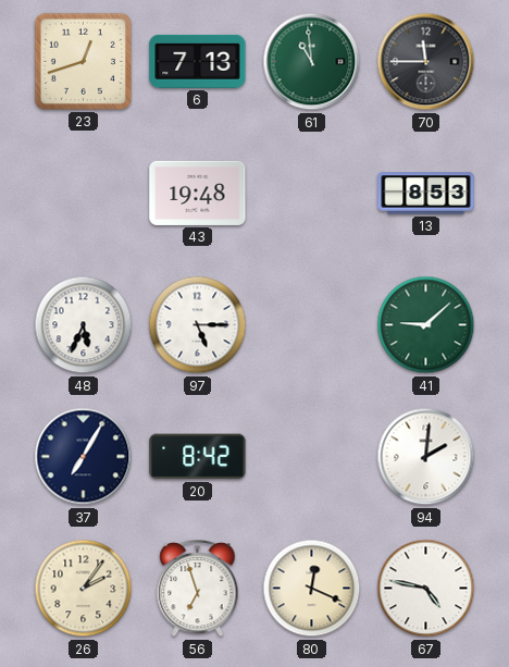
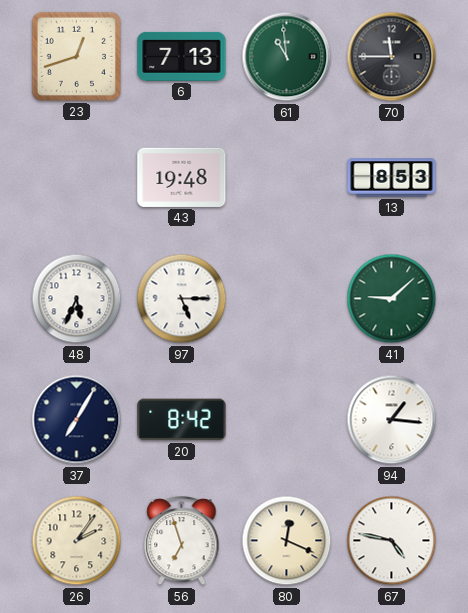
94: 2:01 -> 1:16 (392, 420)
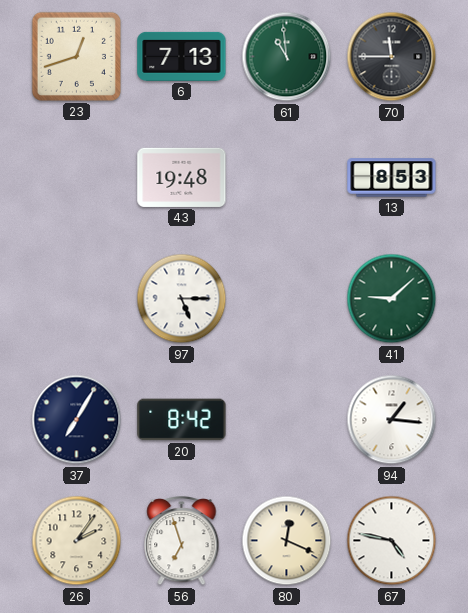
48: 5:34 -> none (77, 299)
